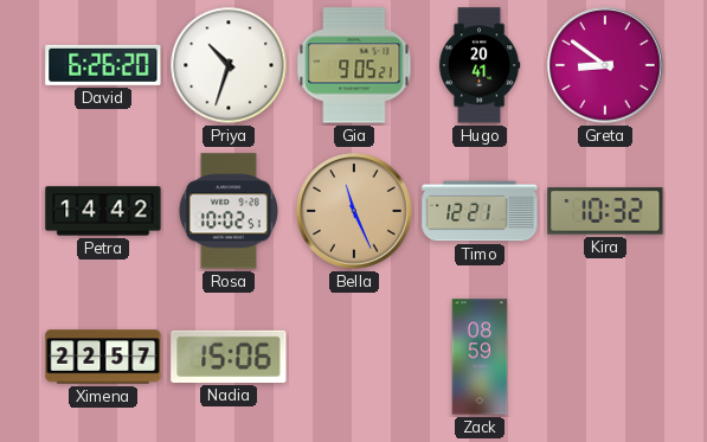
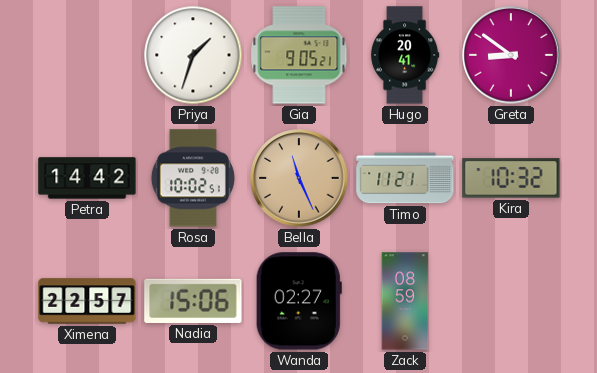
David: 6:26 -> none (103, 65)
Priya: 10:33 -> 1:33 (193, 55)
Timo: 12:21 -> 11:21 (405, 178)
Wanda: none -> 02:27 (299, 301)
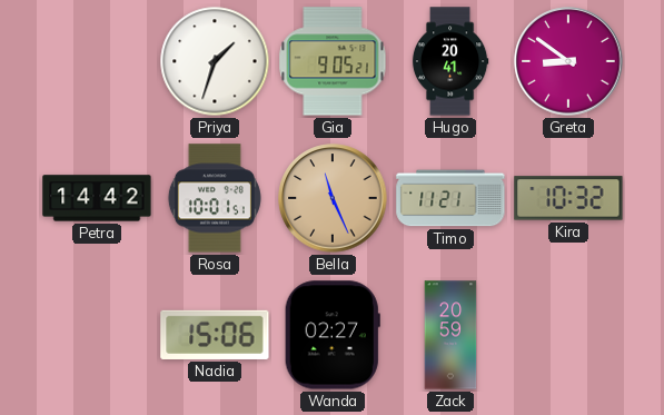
Rosa: 10:02 -> 10:01 (215, 198)
Ximena: 22:57 -> none (87, 301)
Zack: 08:59 -> 20:59 (450, 335)
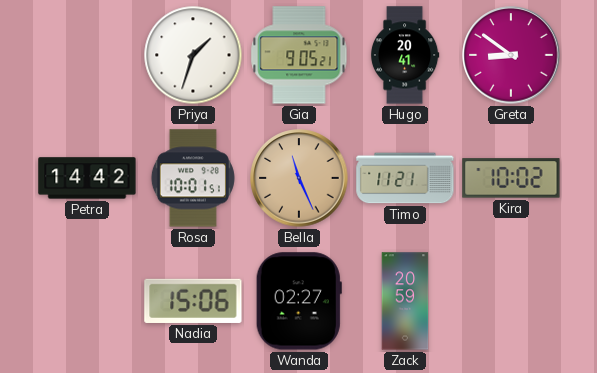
Kira: 10:32 -> 10:02 (511, 178)
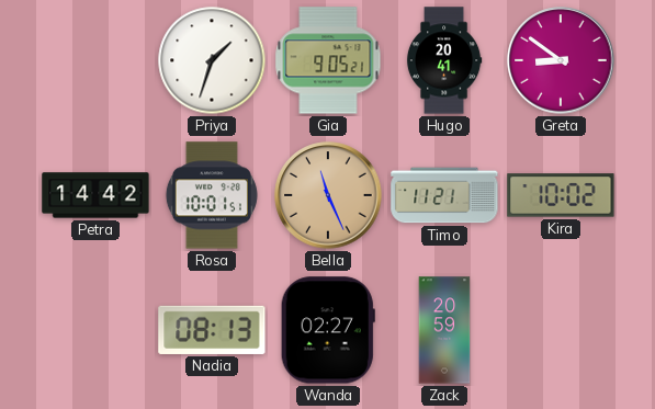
Nadia: 15:06 -> 08:13 (212, 330)
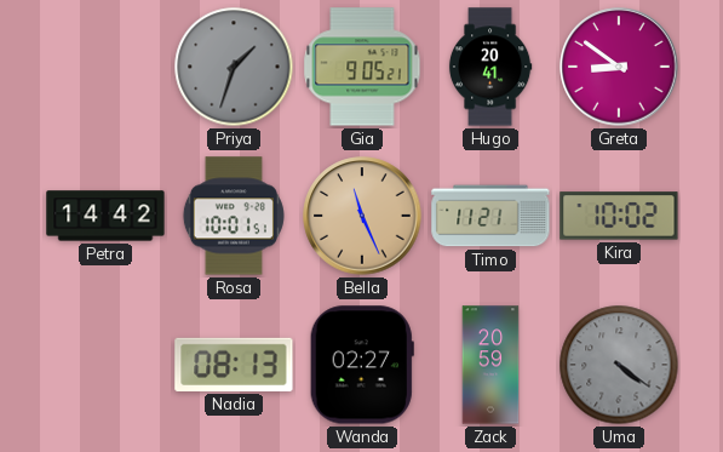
Priya dial: white -> grey (234, 67)
Uma: none -> 4:21 (619, 365)
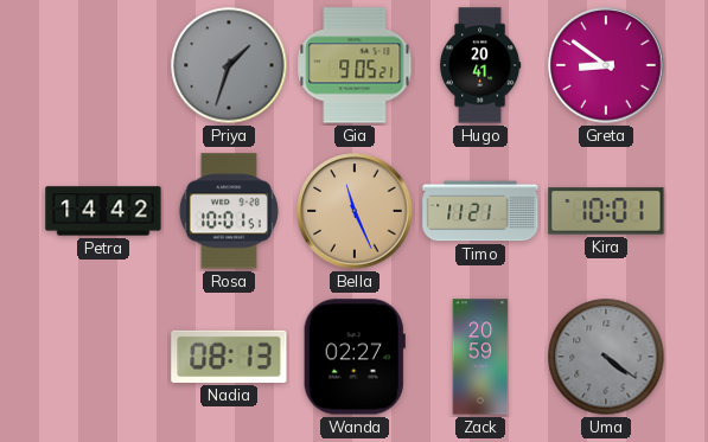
Kira: 10:02 -> 10:01 (606, 211)
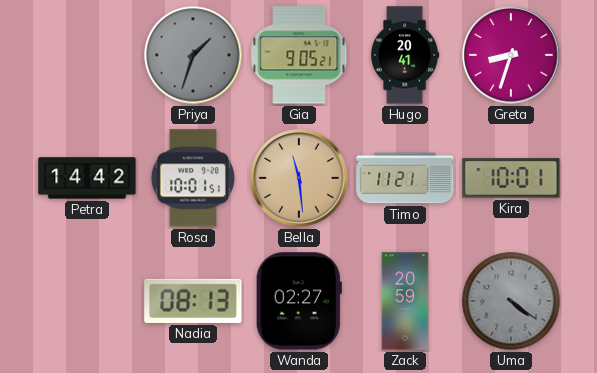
Greta: 8:51 -> 8:33 (511, 55)
Bella: 11:26 -> 11:29 (299, 178)
